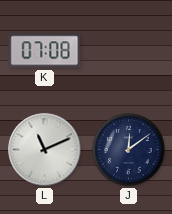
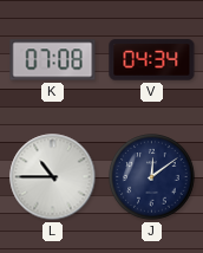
V: none -> 04:34 (152, 60)
L: 11:11 -> 10:45 (53, 177)
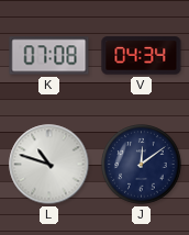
L: 10:45 -> 10:48 (49, 165)
